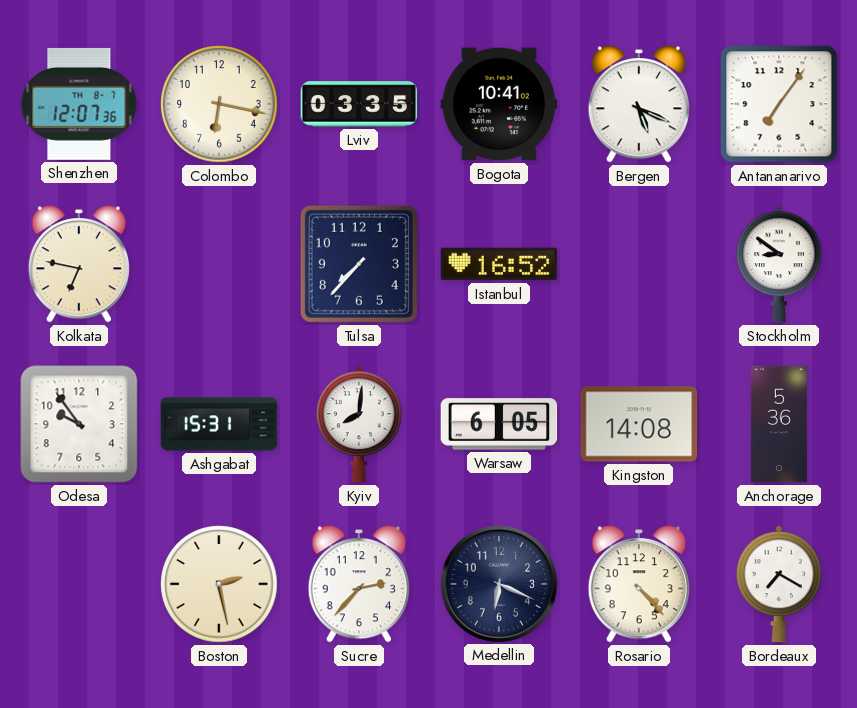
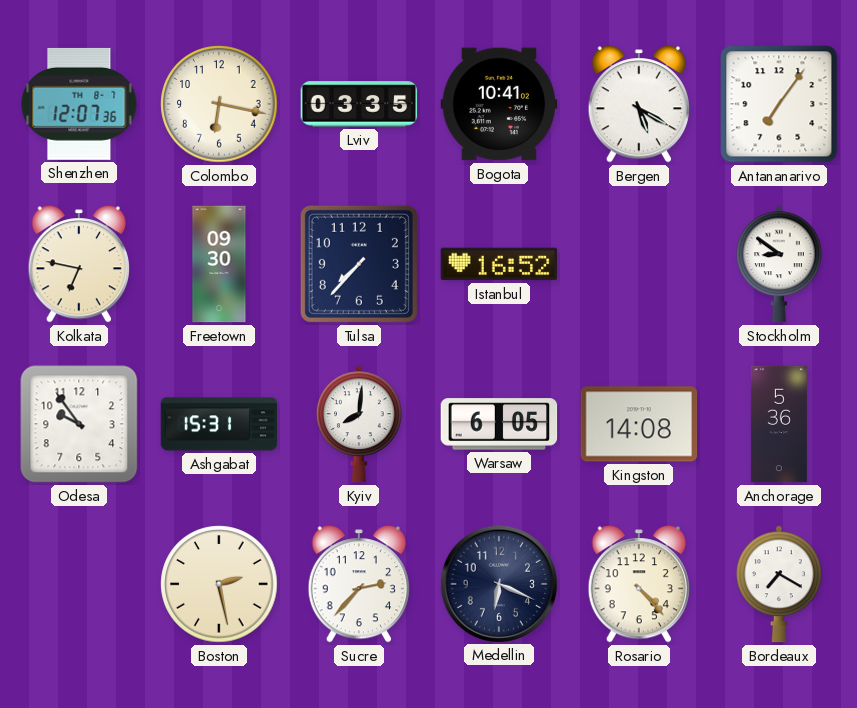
Bergen: 5:19 -> 5:20 (639, 104)
Freetown: none -> 09:30 (219, 264)
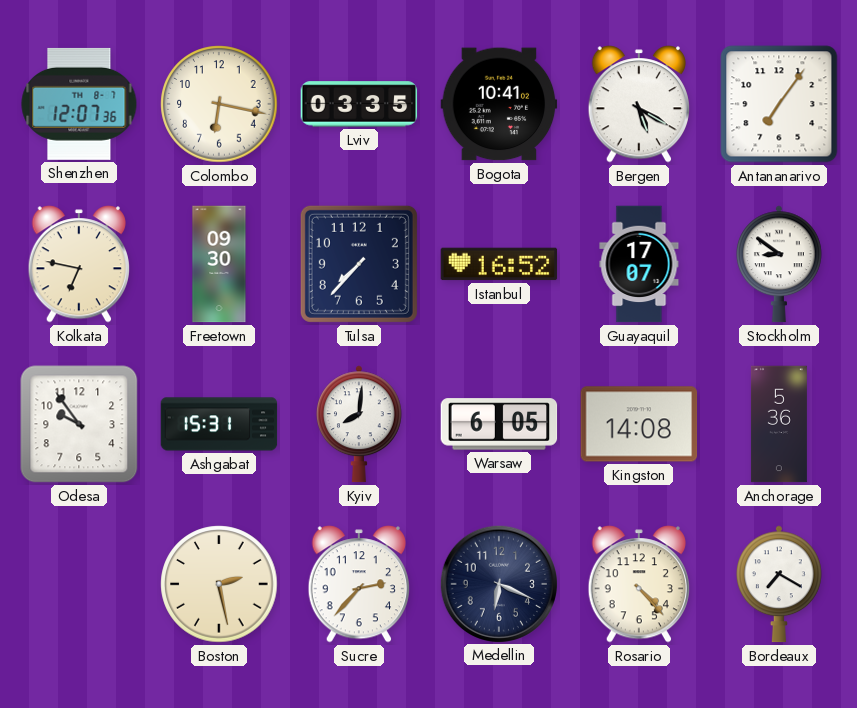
Guayaquil: none -> 17:07 (639, 264)
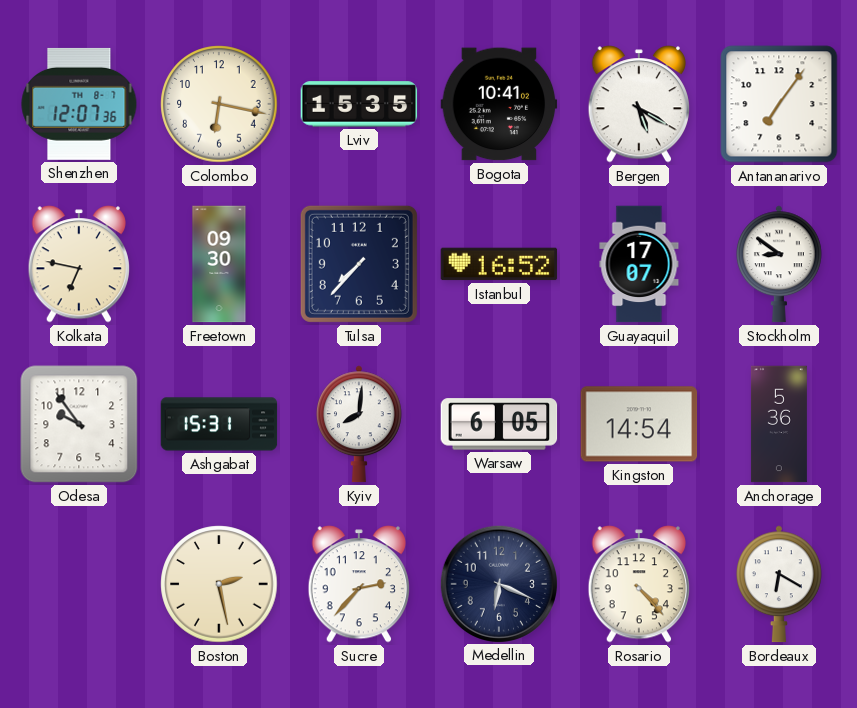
Lviv: 03:35 -> 15:35 (359, 104)
Kingston: 14:08 -> 14:54 (639, 424)
Bordeaux: 7:20 -> 6:20 (779, 584)
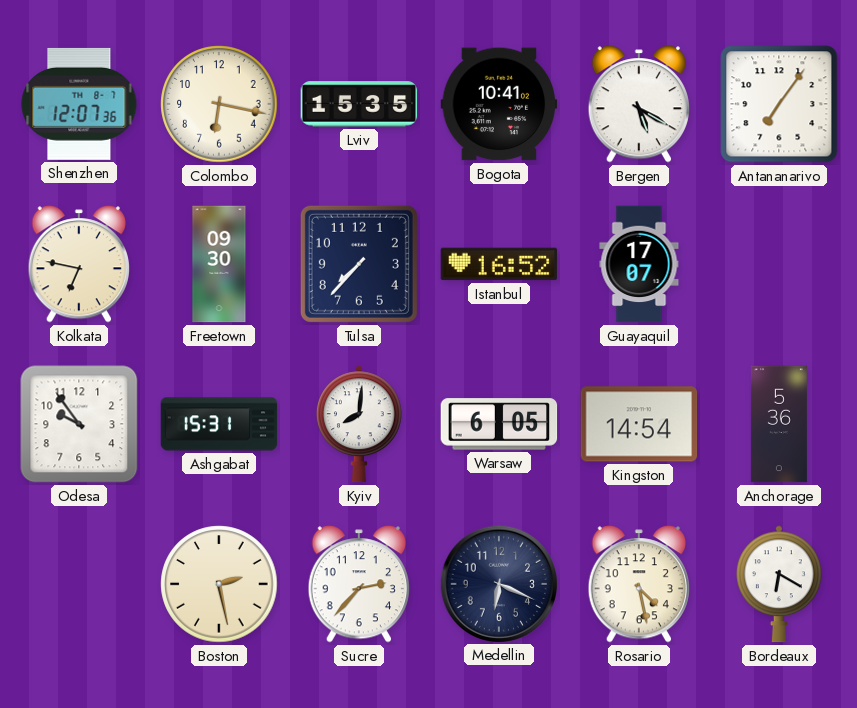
Stockholm: 8:51 -> none (779, 264)
Rosario: 4:23 -> 4:28 (639, 584)
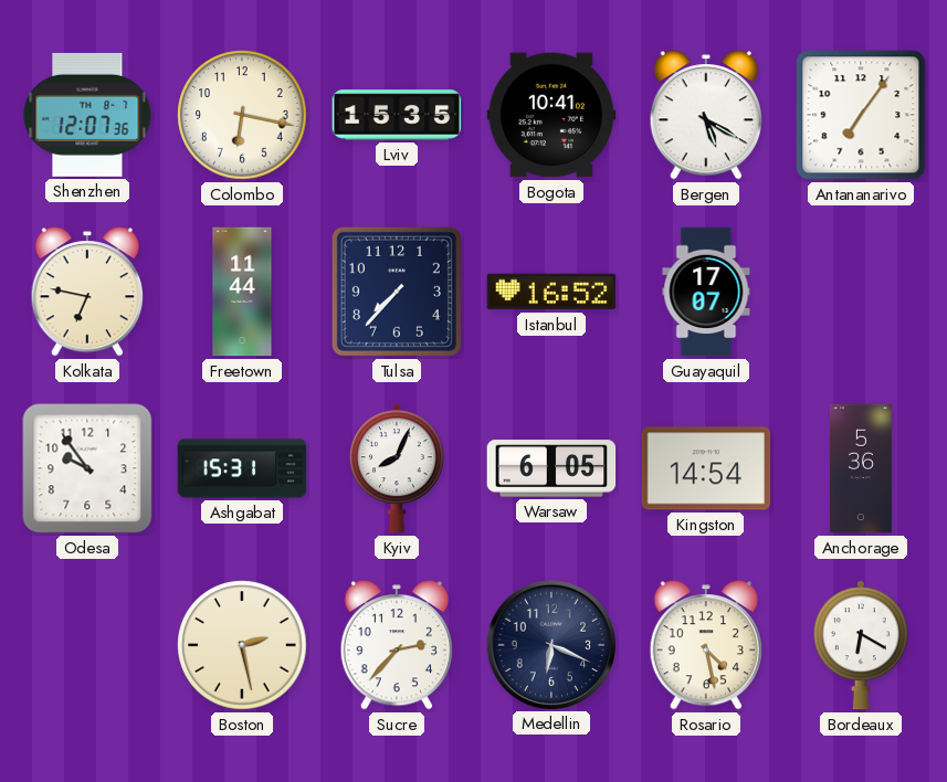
Freetown: 09:30 -> 11:44 (242, 292)
Kyiv: 8:01 -> 8:04 (397, 468)
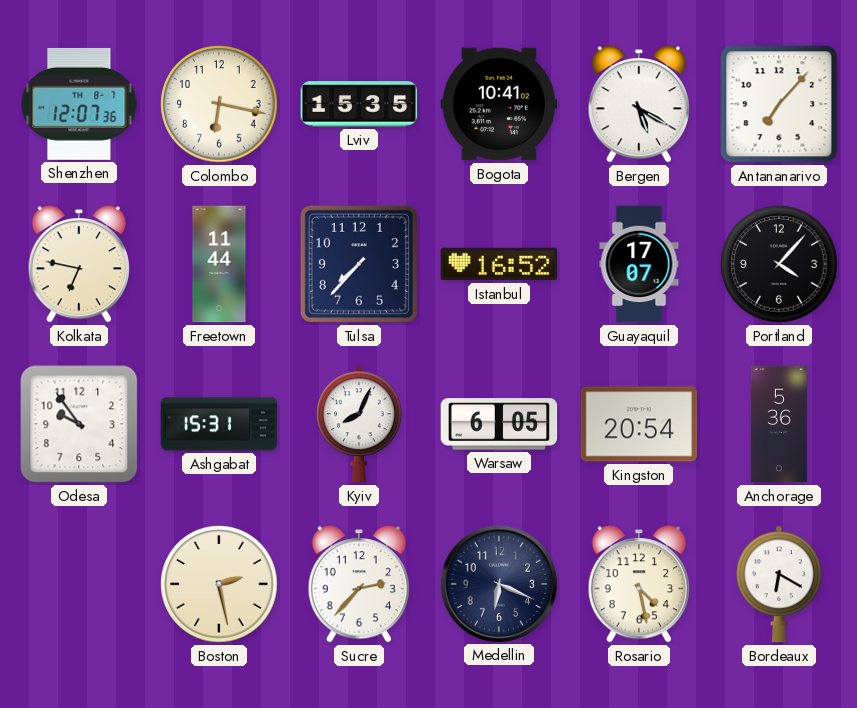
Antananarivo: 7:06 -> 7:07 (779, 104)
Portland: none -> 4:07 (779, 264)
Kingston: 14:54 -> 20:54 (639, 424)
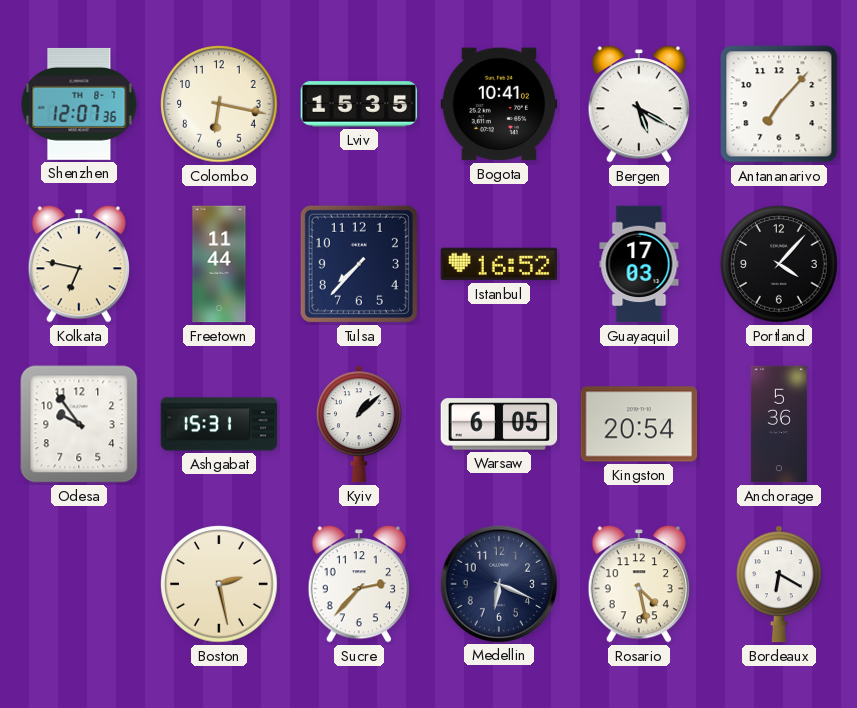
Guayaquil: 17:07 -> 17:03 (639, 264)
Kyiv: 8:04 -> 1:08 (359, 424)
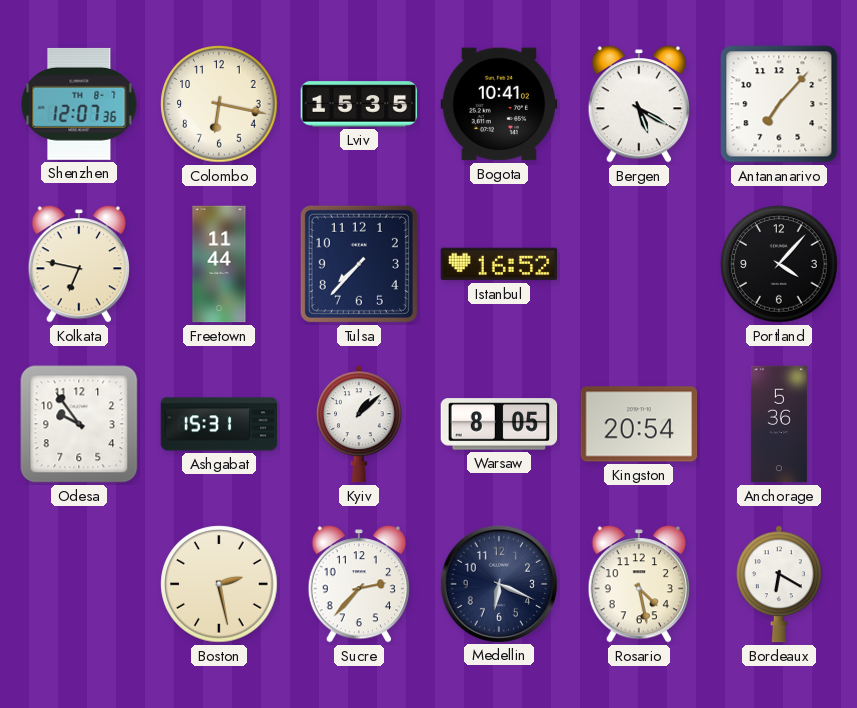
Guayaquil: 17:03 -> none (639, 264)
Warsaw: 6:05 -> 8:05 (499, 424)
